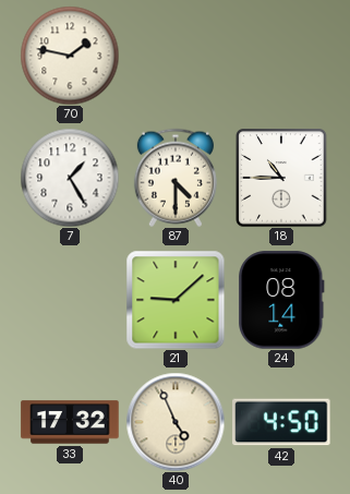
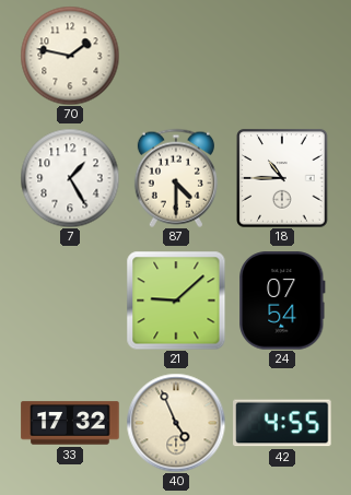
24: 08:14 -> 07:54 (282, 300)
42: 4:50 -> 4:55 (282, 423)
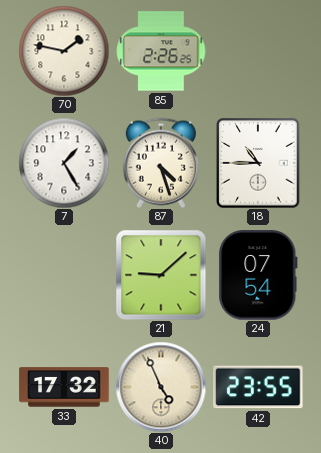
85: none -> 2:26 (161, 51)
87: 4:30 -> 4:27 (161, 163)
42: 4:55 -> 23:55 (258, 387)
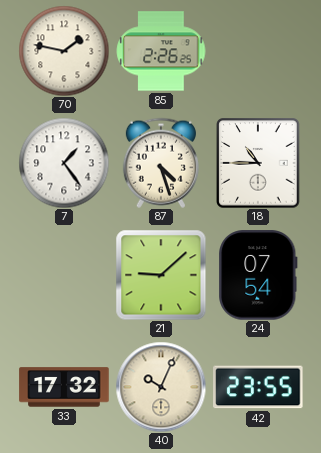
7: 1:25 -> 1:24 (64, 163)
40: 4:56 -> 10:04 (161, 387)
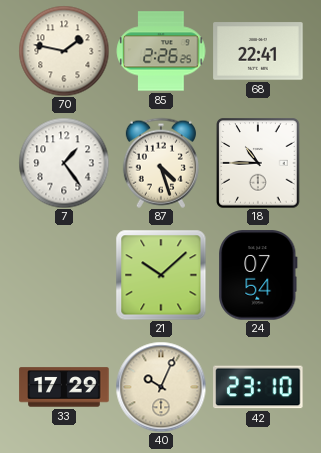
68: none -> 22:41 (258, 51)
21: 9:08 -> 10:08 (161, 275)
33: 17:32 -> 17:29 (64, 387)
42: 23:55 -> 23:10 (258, 387)
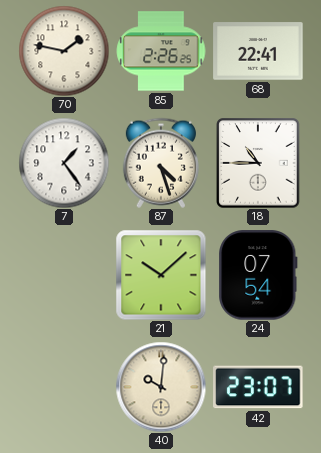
33: 17:29 -> none (64, 387)
40: 10:04 -> 10:01 (161, 387)
42: 23:10 -> 23:07 (258, 387)
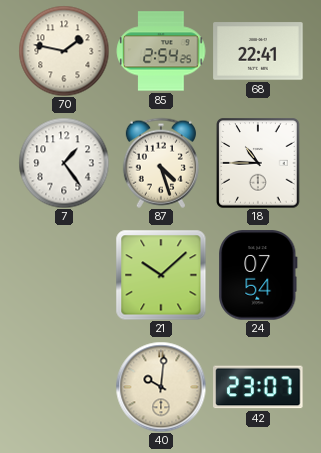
85: 2:26 -> 2:54 (161, 51)
